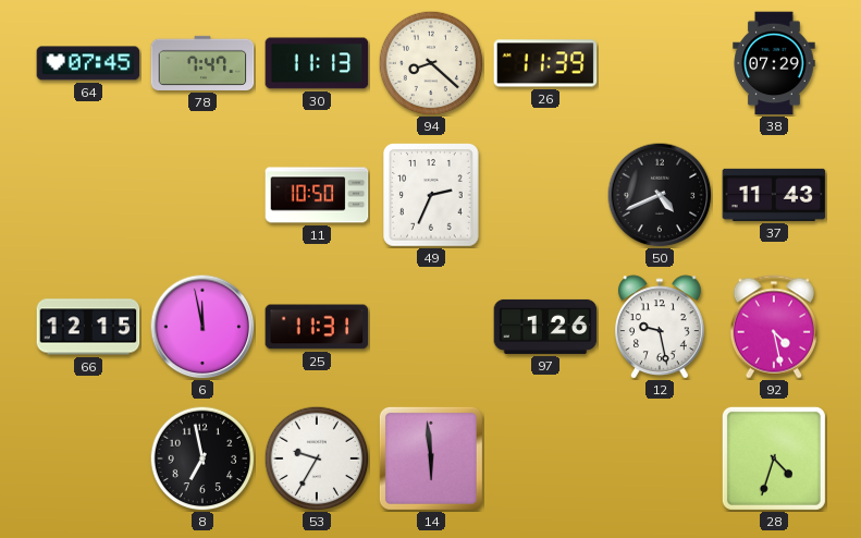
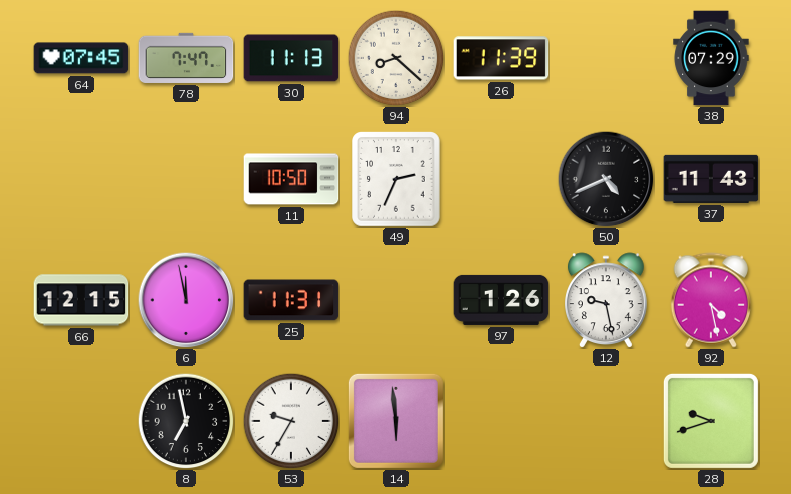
28: 4:33 -> 9:42 (711, 421)
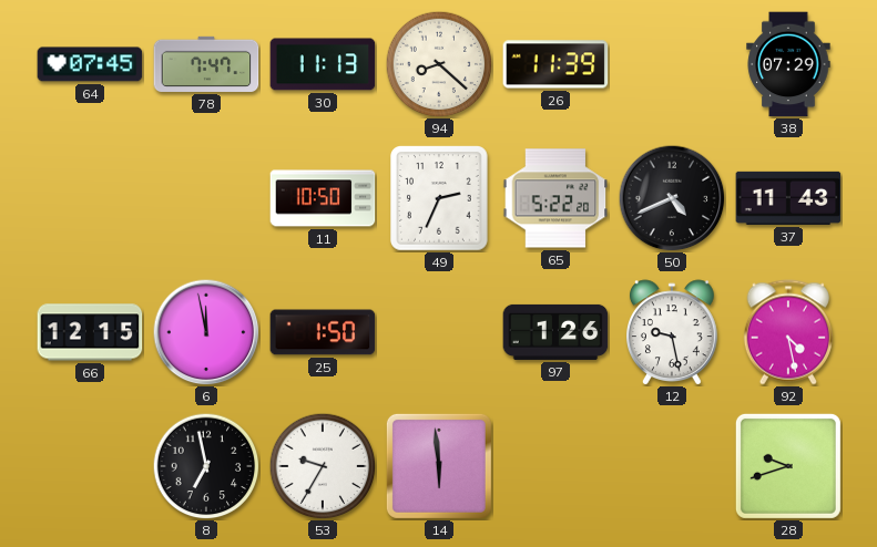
65: none -> 5:22 (555, 198)
25: 11:31 -> 1:50 (323, 332)
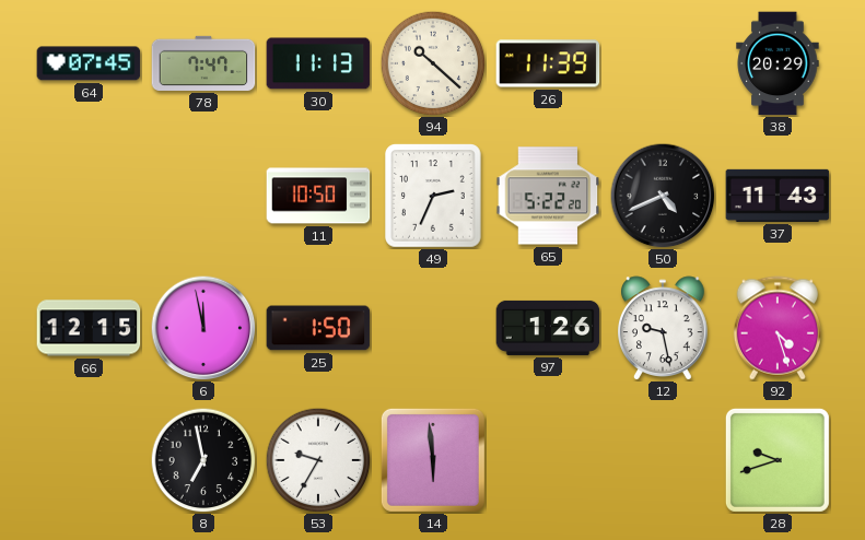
94: 8:22 -> 10:22 (433, 63)
38: 07:29 -> 20:29 (778, 63)
92: 4:28 -> 4:27 (778, 328)
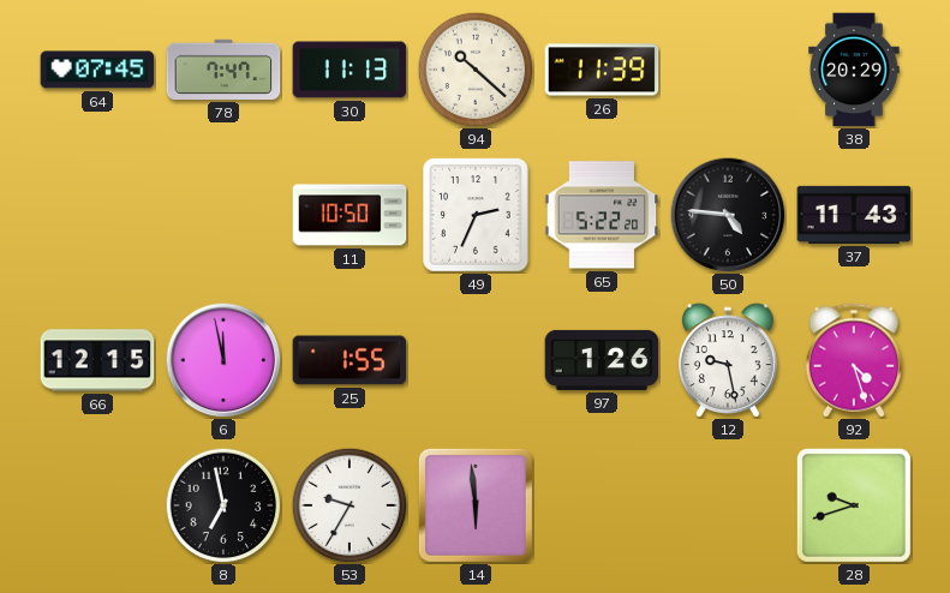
50: 4:41 -> 4:46 (728, 215)
25: 1:50 -> 1:55 (349, 360)
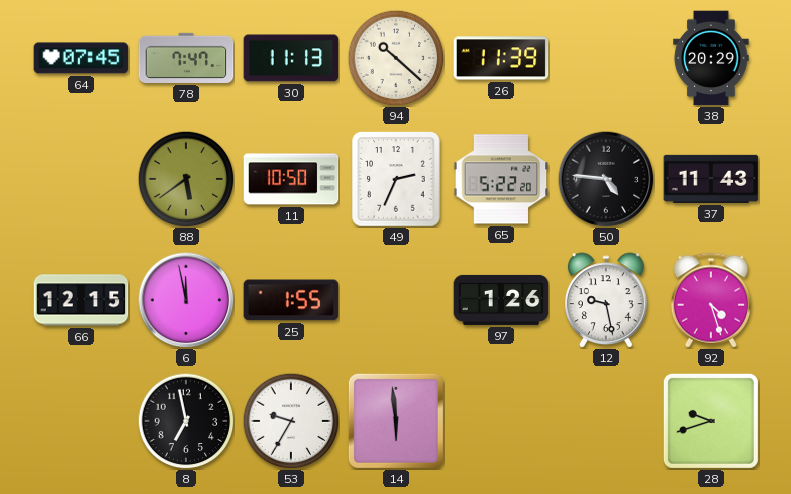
88: none -> 5:39 (186, 179)
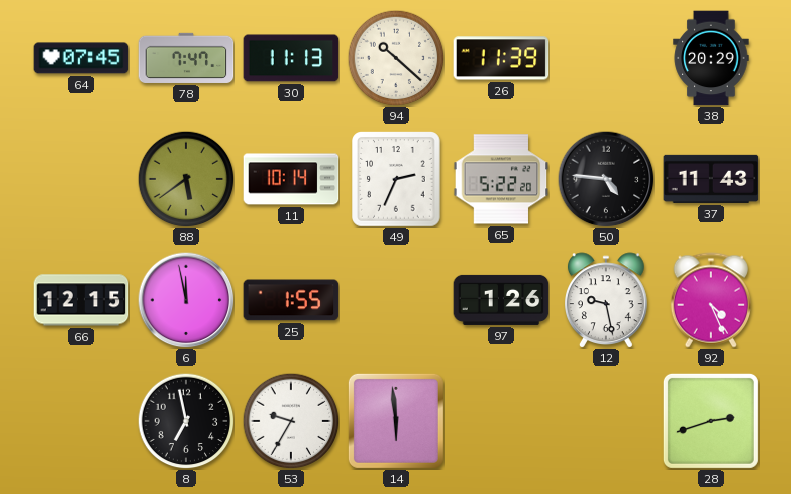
11: 10:50 -> 10:14 (291, 179)
92: 4:27 -> 4:26 (711, 300)
28: 9:42 -> 2:42 (711, 421)
